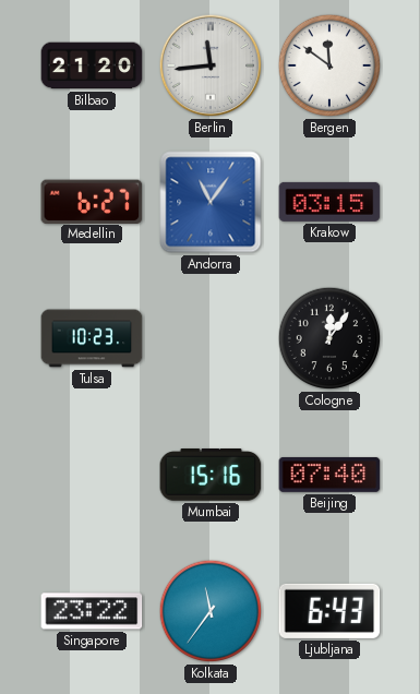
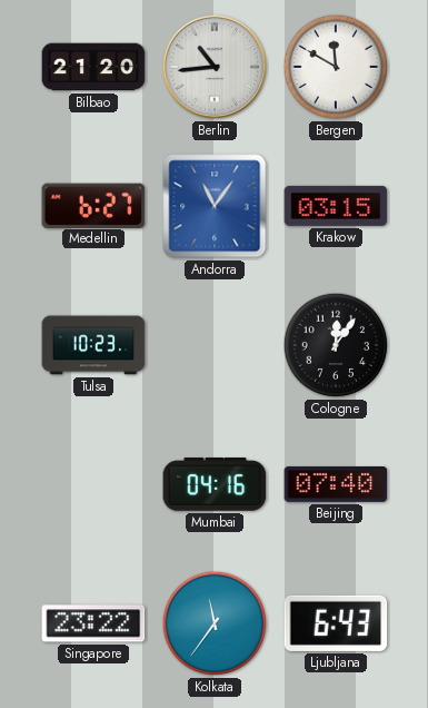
Berlin: 11:44 -> 10:44 (215, 67)
Bergen: 11:51 -> 11:50 (336, 67)
Mumbai: 15:16 -> 04:16 (215, 485)
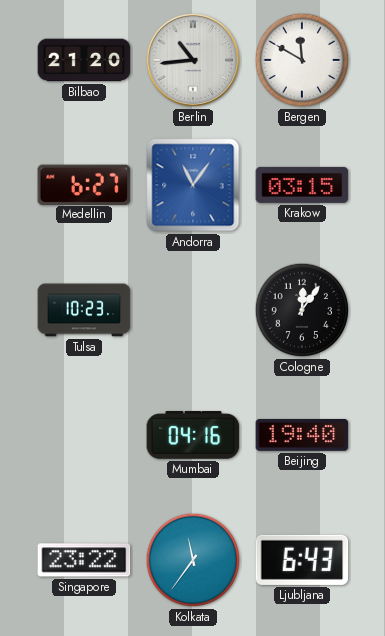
Beijing: 07:40 -> 19:40 (302, 435)
